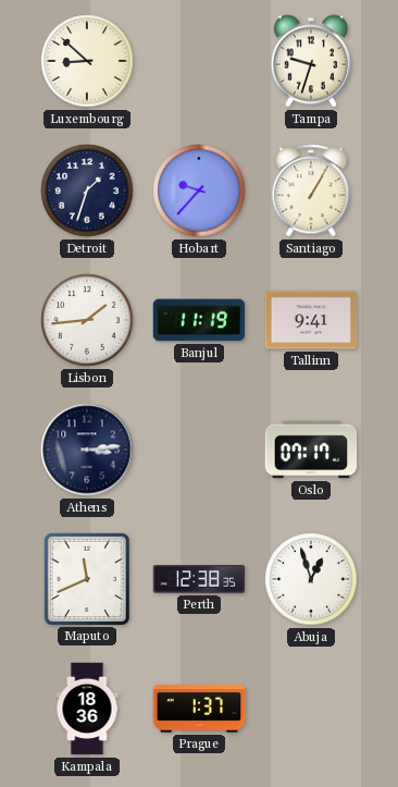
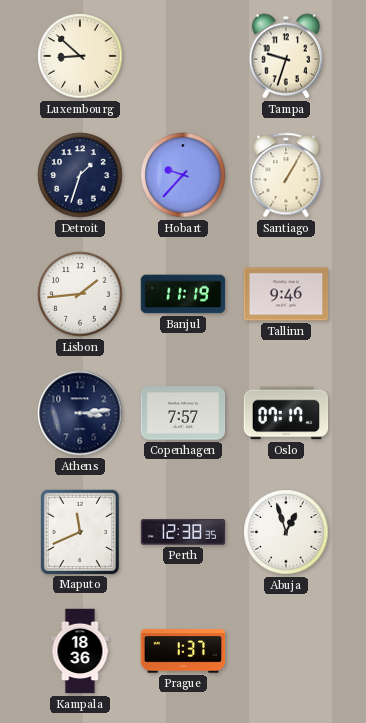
Tallinn: 9:41 -> 9:46 (286, 294)
Copenhagen: none -> 7:57 (183, 413)
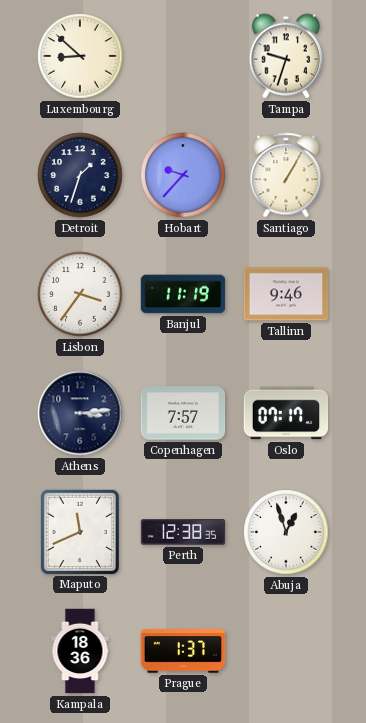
Lisbon: 1:44 -> 3:36 (80, 294)
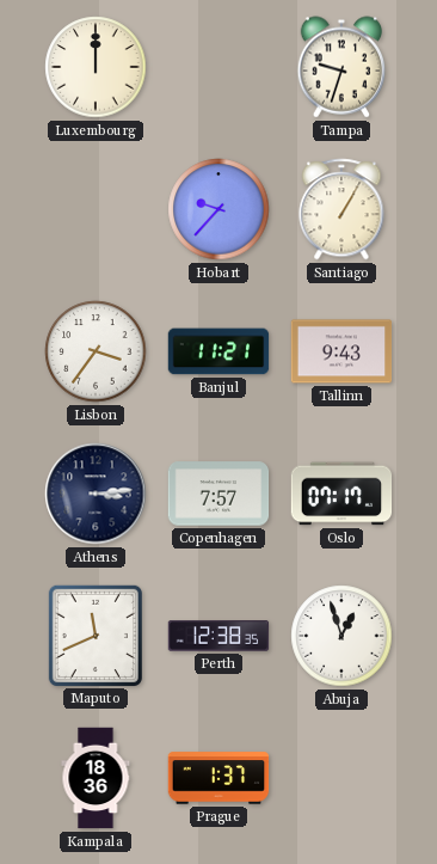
Luxembourg: 8:52 -> 12:00 (96, 67)
Detroit: 1:33 -> none (80, 175)
Banjul: 11:19 -> 11:21 (219, 351)
Tallinn: 9:46 -> 9:43 (341, 351)
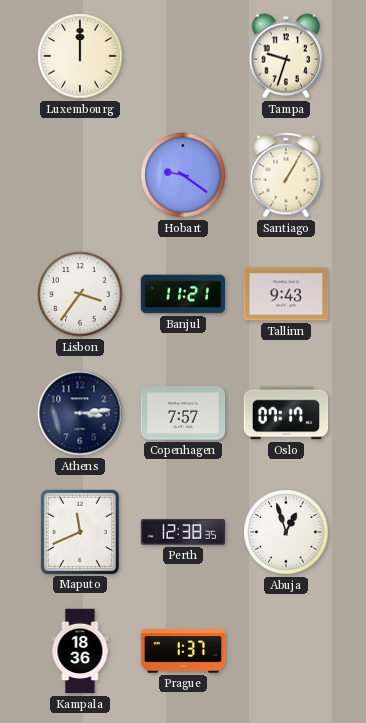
Hobart: 9:37 -> 9:21 (183, 175)
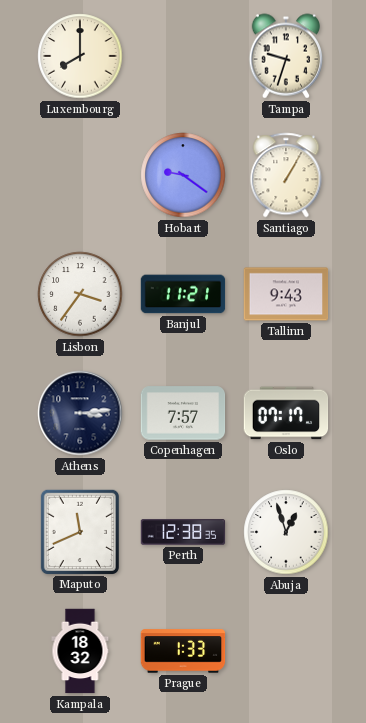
Luxembourg: 12:00 -> 8:00 (80, 56)
Kampala: 18:36 -> 18:32 (80, 651)
Prague: 1:37 -> 1:33 (183, 651)
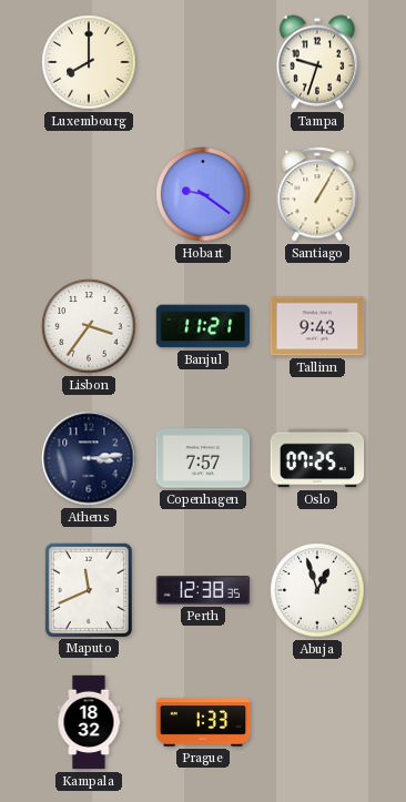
Oslo: 07:17 -> 07:25 (317, 458)
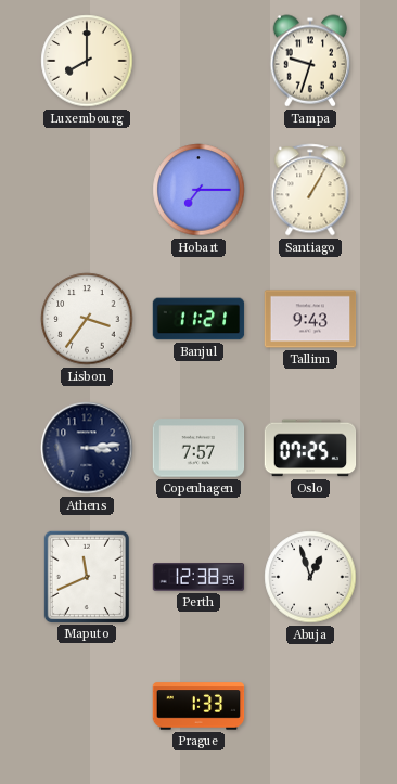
Hobart: 9:21 -> 7:15 (198, 190)
Kampala: 18:32 -> none (89, 722)
